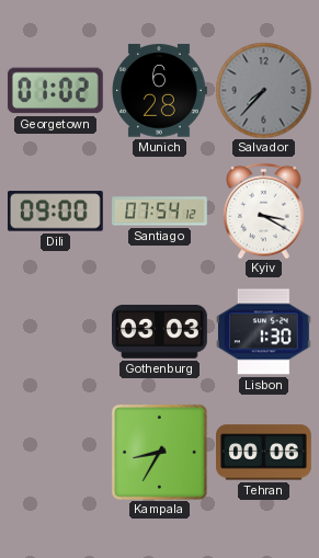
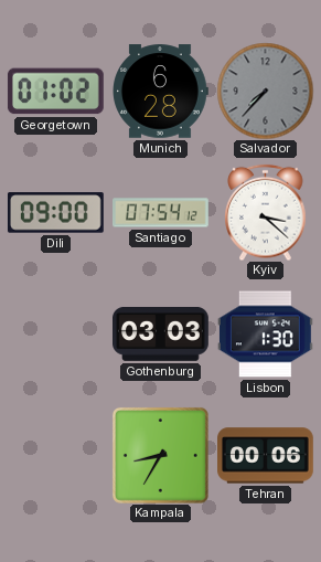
Kyiv: 3:20 -> 3:22 (266, 212)
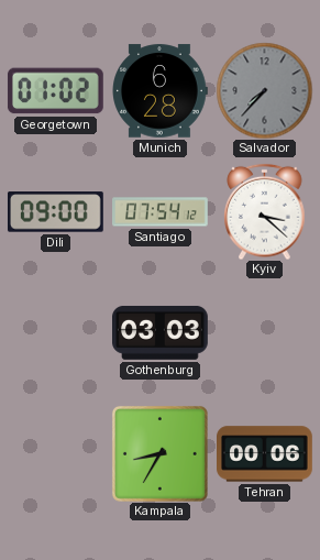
Lisbon: 1:30 -> none (265, 335)
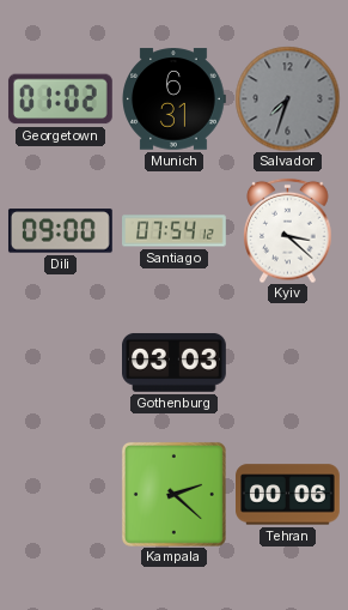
Munich: 6:28 -> 6:31 (173, 99)
Salvador: 7:37 -> 7:33 (287, 98)
Kampala: 8:35 -> 2:22 (173, 494)
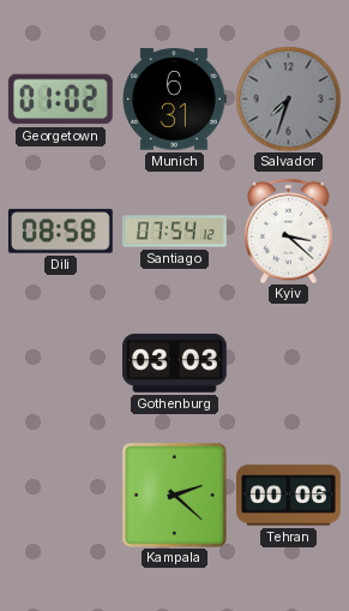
Dili: 09:00 -> 08:58 (60, 232)
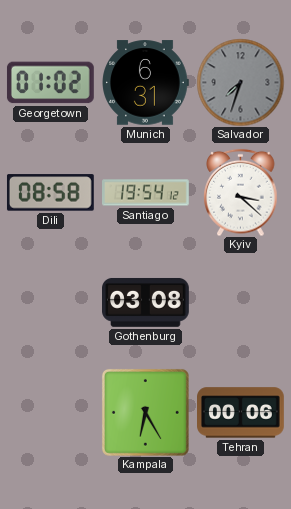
Santiago: 07:54 -> 19:54 (146, 193)
Gothenburg: 03:03 -> 03:08 (146, 303)
Kampala: 2:22 -> 6:25 (145, 412)
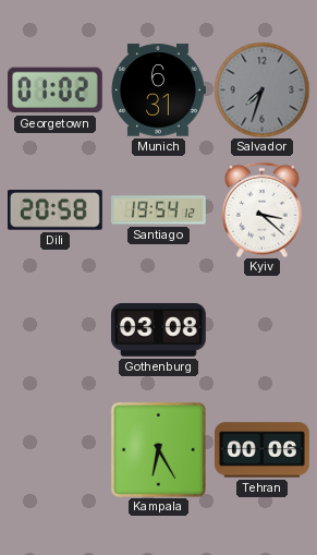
Dili: 08:58 -> 20:58 (54, 210)
